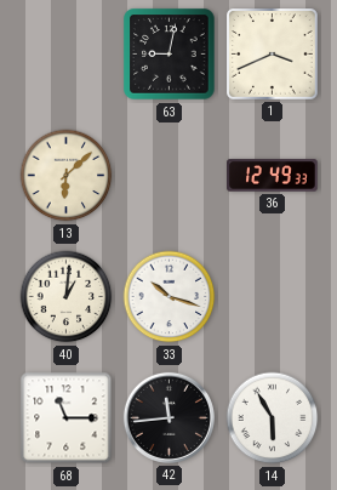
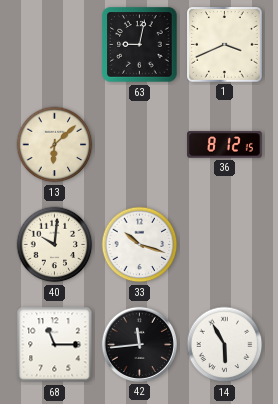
36: 12:49 -> 8:12 (225, 145)
40: 1:01 -> 10:01 (55, 245)
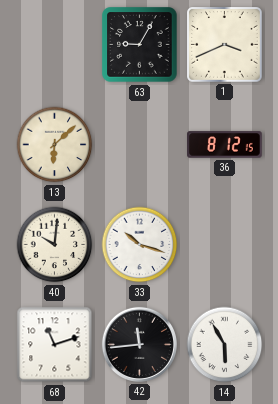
63: 9:02 -> 9:05 (140, 45)
68: 11:15 -> 11:12 (55, 345)
